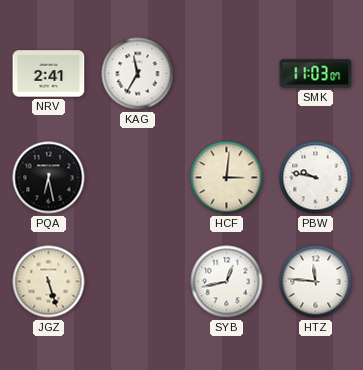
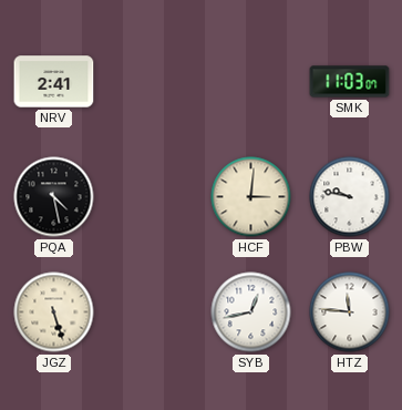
KAG: 11:35 -> none (138, 74)
PQA: 6:28 -> 4:28 (54, 197)
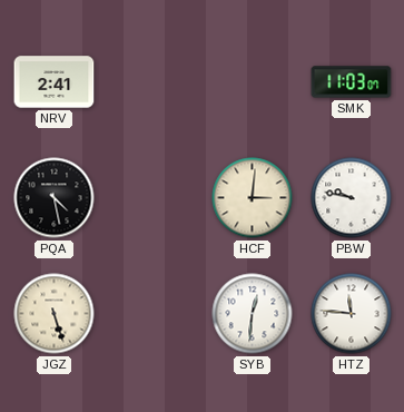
SYB: 12:43 -> 12:31 (253, 314)
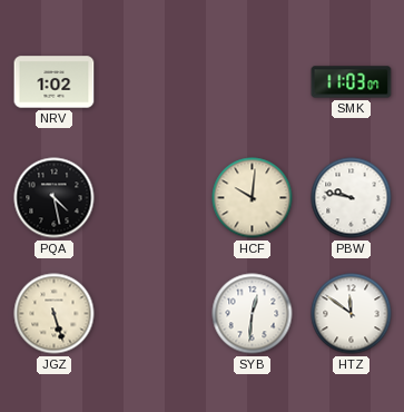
NRV: 2:41 -> 1:02 (55, 82)
HCF: 3:01 -> 10:01 (253, 198)
HTZ: 11:46 -> 11:51 (352, 314)
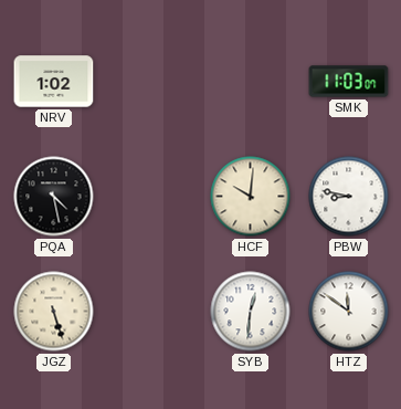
PBW: 9:47 -> 8:47 (349, 197)
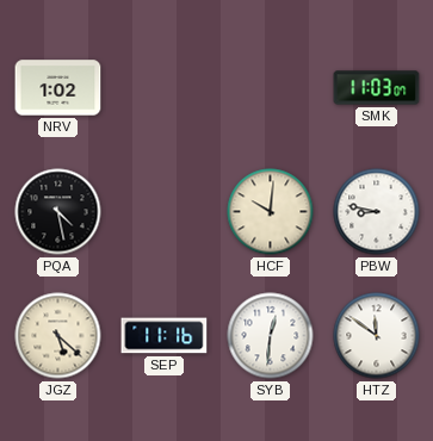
JGZ: 5:27 -> 5:22 (58, 336)
SEP: none -> 11:16 (165, 336)
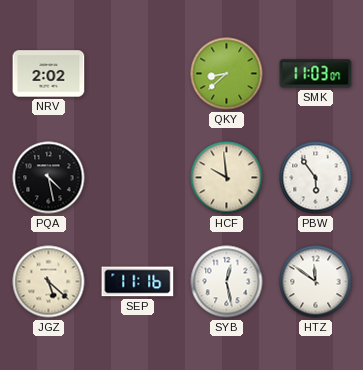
NRV: 1:02 -> 2:02 (49, 74)
QKY: none -> 8:38 (227, 74)
HCF: 10:01 -> 9:59 (227, 178)
PBW: 8:47 -> 5:54 (316, 178)
SYB: 12:31 -> 12:28 (227, 282)
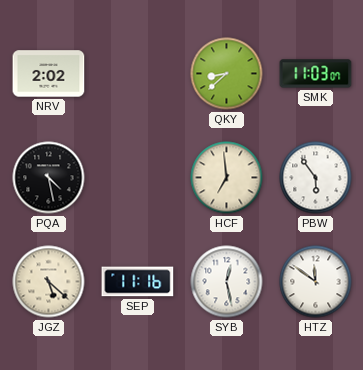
HCF: 9:59 -> 6:59 (227, 178)
